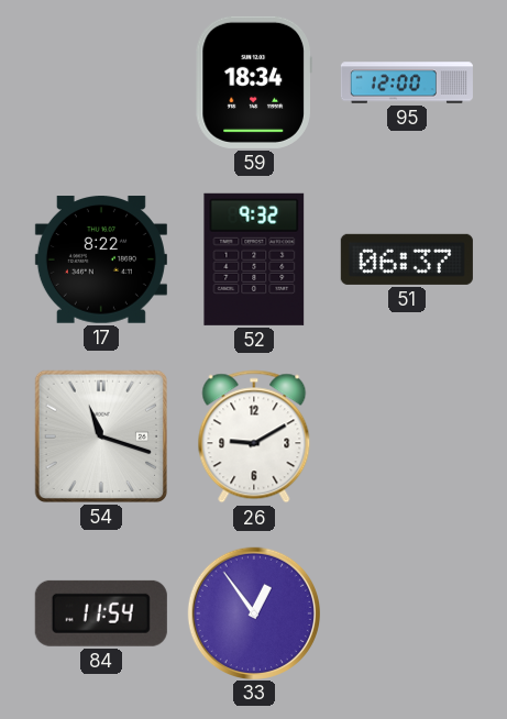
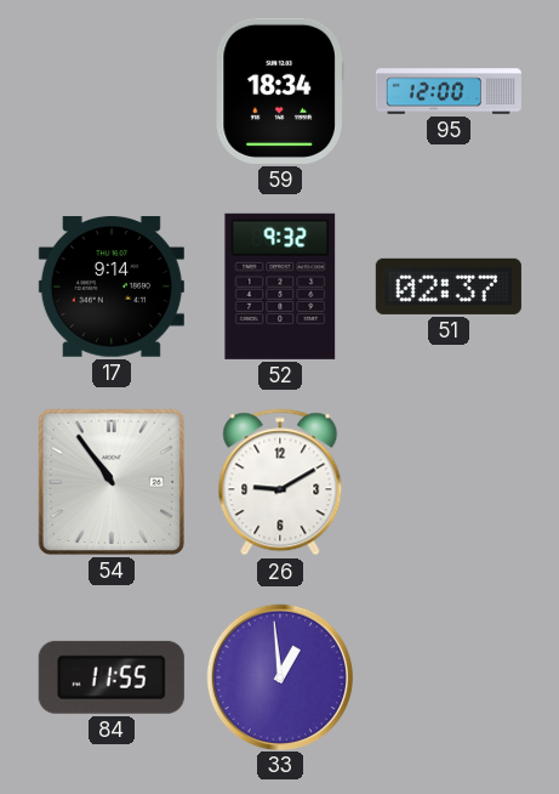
17: 8:22 -> 9:14 (112, 287)
51: 06:37 -> 02:37 (449, 287)
54: 11:18 -> 10:54 (112, 482)
84: 11:54 -> 11:55 (112, 677)
33: 12:54 -> 12:59 (279, 676)
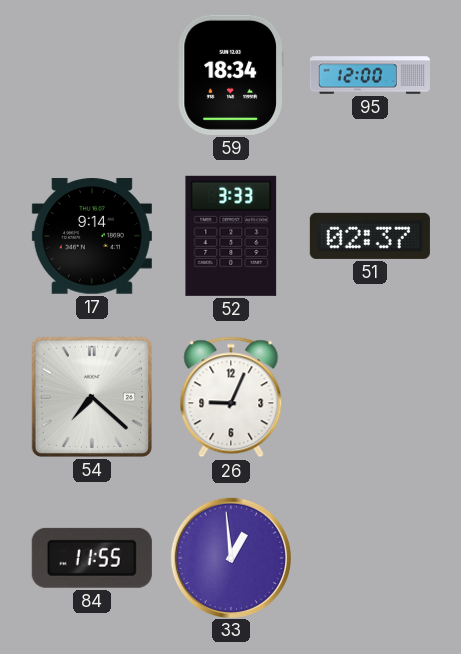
52: 9:32 -> 3:33 (231, 236)
54: 10:54 -> 7:22 (92, 397)
26: 9:10 -> 9:04 (231, 397)
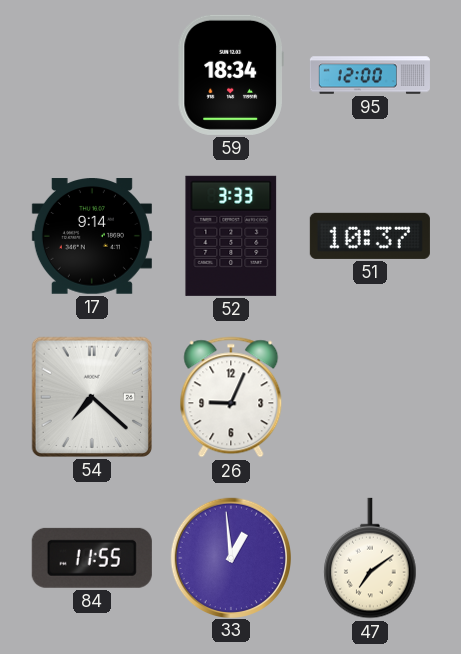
51: 02:37 -> 10:37 (370, 236)
47: none -> 7:09 (370, 558)
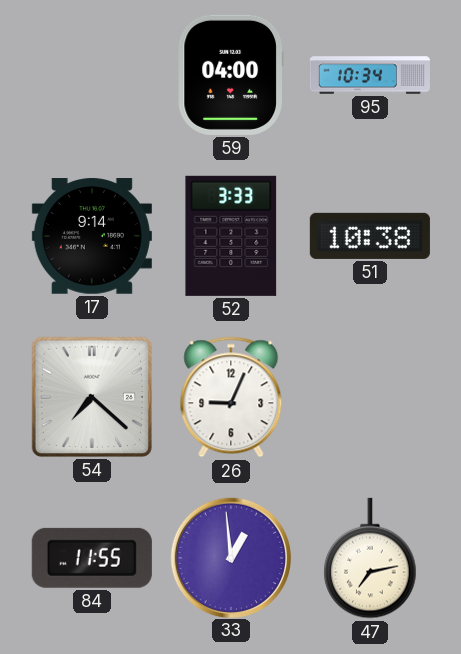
59: 18:34 -> 04:00 (231, 75)
95: 12:00 -> 10:34 (370, 75)
51: 10:37 -> 10:38 (370, 236)
47: 7:09 -> 7:13 (370, 558)
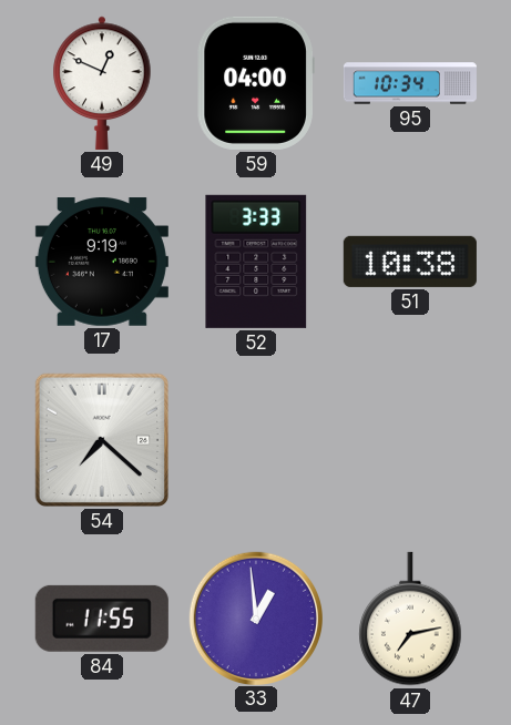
49: none -> 12:49 (102, 83)
17: 9:14 -> 9:19 (102, 262)
26: 9:04 -> none (231, 397)
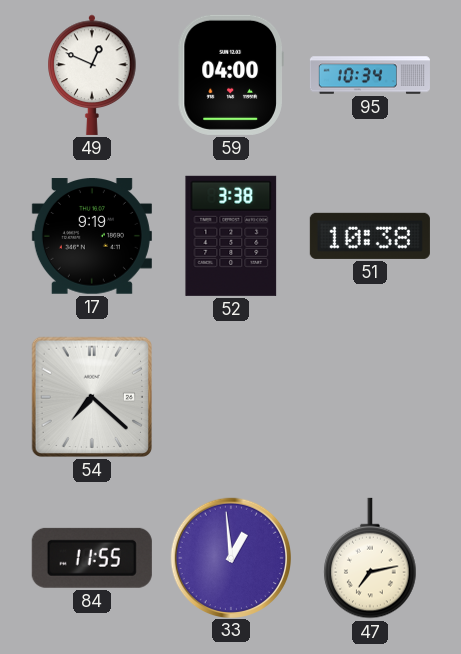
52: 3:33 -> 3:38 (231, 236)
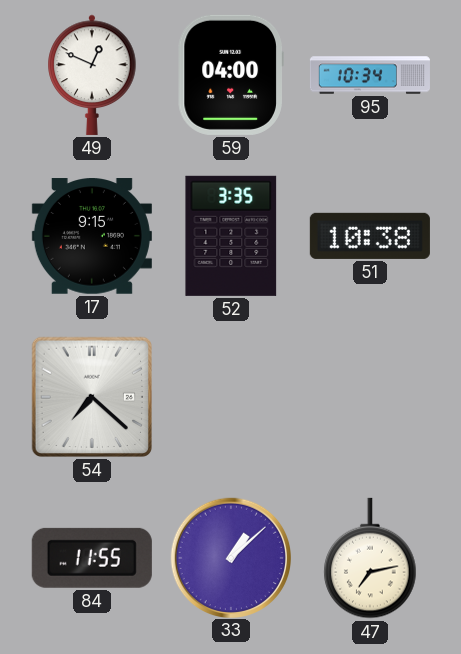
17: 9:19 -> 9:15 (92, 236)
52: 3:38 -> 3:35 (231, 236)
33: 12:59 -> 1:08 (230, 557)
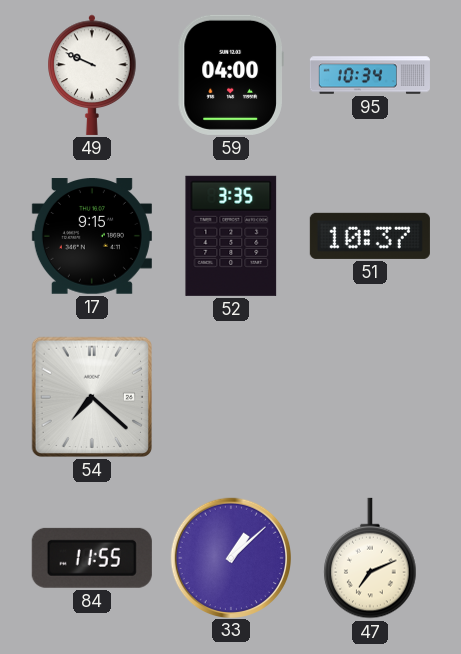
49: 12:49 -> 9:49 (92, 75)
51: 10:38 -> 10:37 (370, 236)
47: 7:13 -> 7:11 (370, 558)
